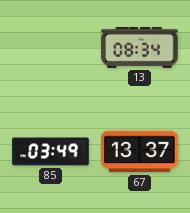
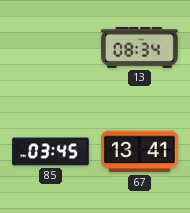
85: 03:49 -> 03:45 (51, 152)
67: 13:37 -> 13:41 (140, 152)
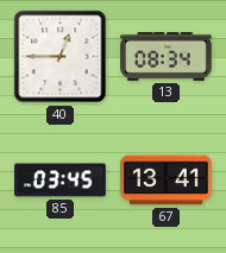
40: none -> 12:45 (61, 57)
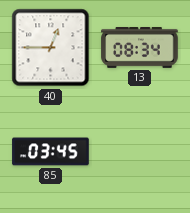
67: 13:41 -> none (167, 181)
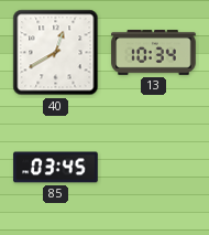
40: 12:45 -> 12:40 (56, 53)
13: 08:34 -> 10:34 (154, 53)
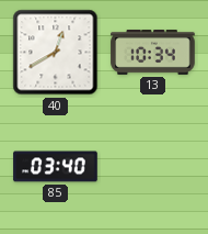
85: 03:45 -> 03:40 (56, 167)
